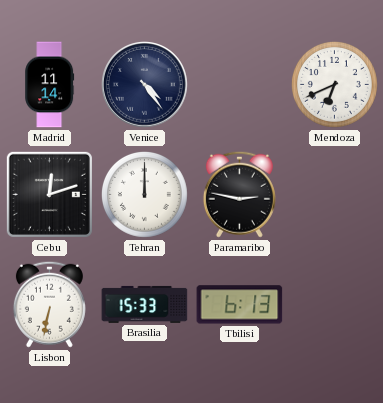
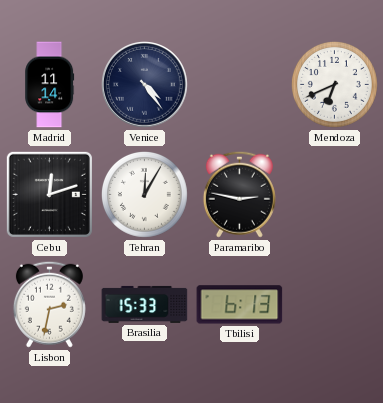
Tehran: 12:00 -> 12:05 (144, 194)
Lisbon: 6:32 -> 2:32 (49, 304)
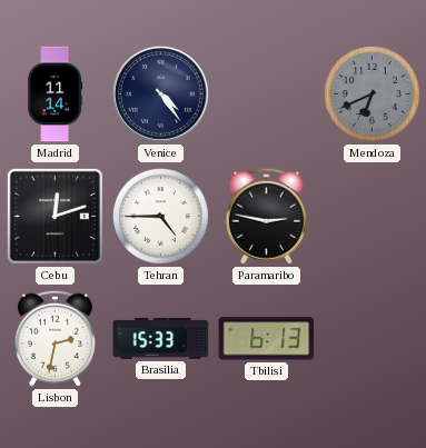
Mendoza dial: white -> grey (371, 93)
Tehran: 12:05 -> 4:45 (160, 216)
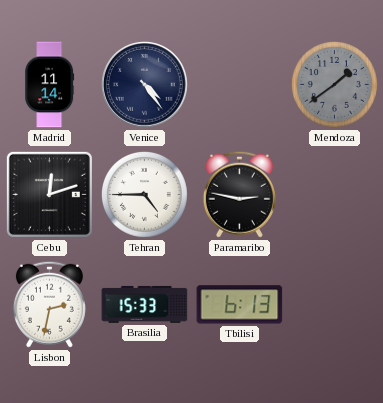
Mendoza: 6:41 -> 1:39 (334, 84)
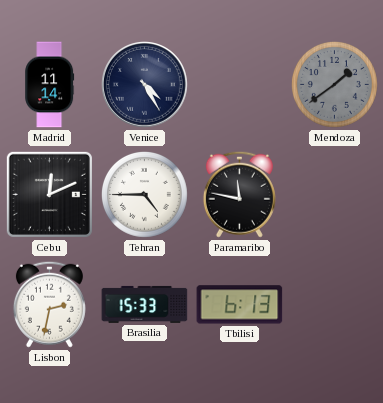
Venice: 4:24 -> 4:25 (145, 85)
Cebu: 12:12 -> 12:11 (49, 194)
Paramaribo: 2:47 -> 11:47 (239, 194)
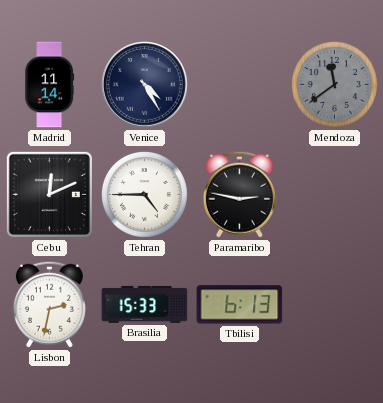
Mendoza: 1:39 -> 11:39 (334, 84)
Paramaribo: 11:47 -> 2:47 (239, 194)
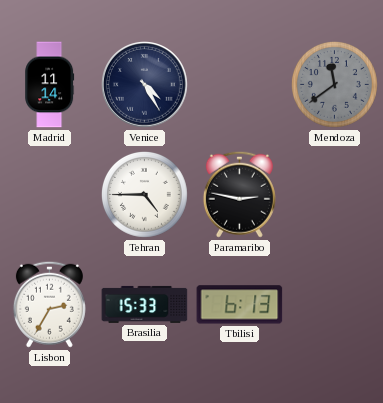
Cebu: 12:11 -> none (49, 194)
Lisbon: 2:32 -> 2:35 (49, 304)
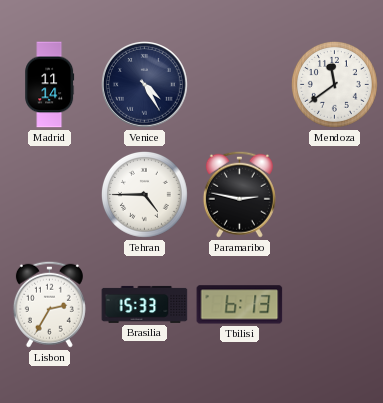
Mendoza dial: grey -> white (334, 84)
